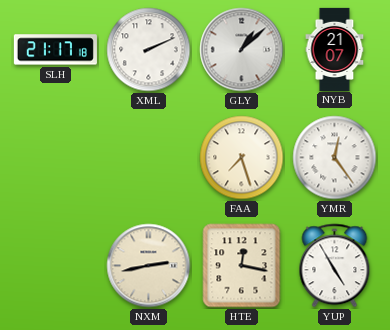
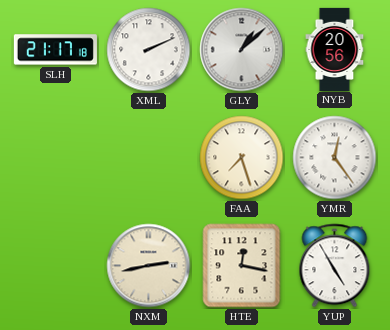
NYB: 21:07 -> 20:56 (335, 49)
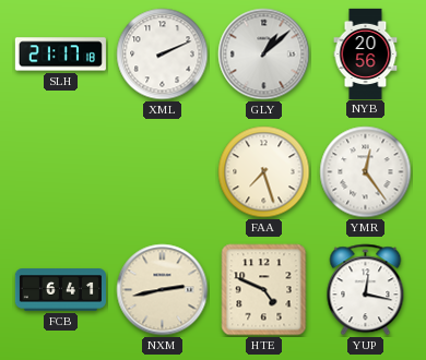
FCB: none -> 6:41 (60, 290)
HTE: 12:17 -> 4:49 (264, 290)
YUP: 4:55 -> 12:17 (366, 290)
